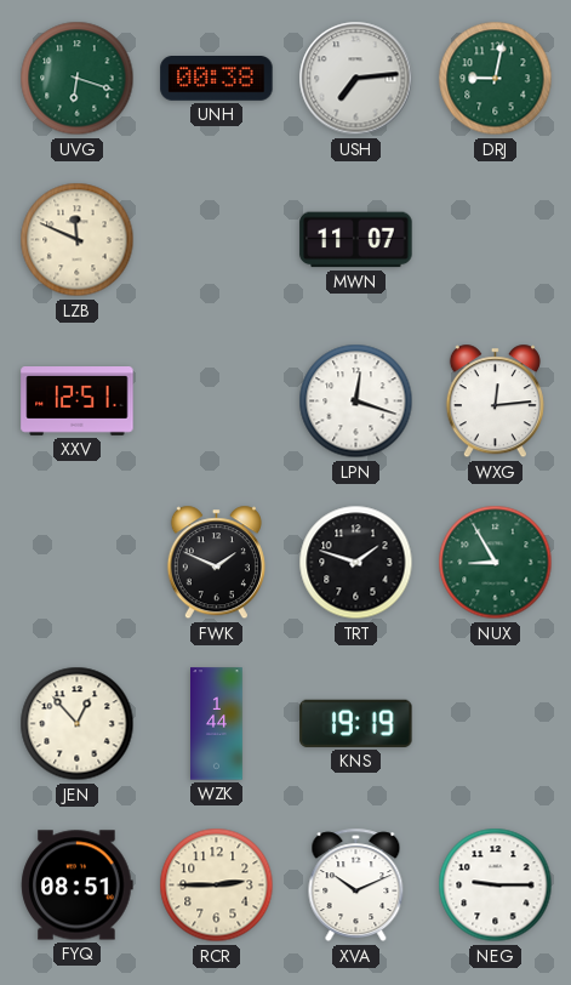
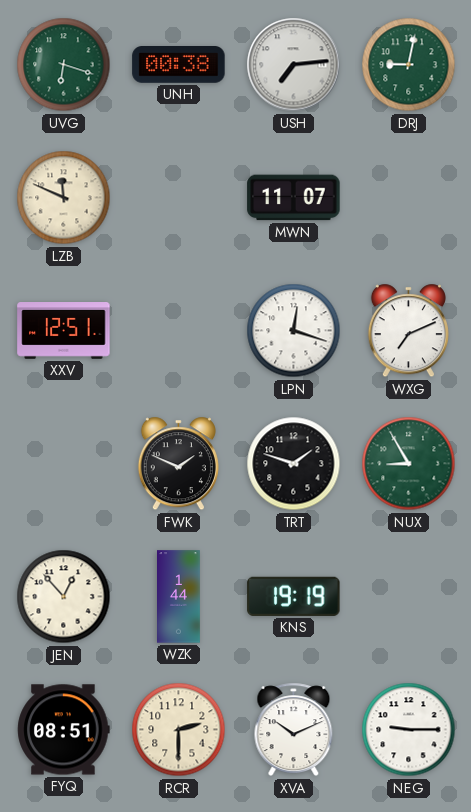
WXG: 12:14 -> 7:11 (408, 331)
RCR: 2:45 -> 2:30 (179, 730)
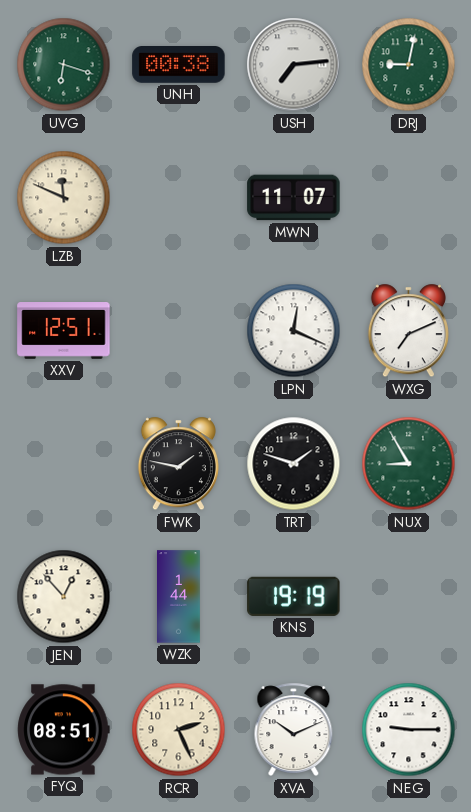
LPN: 12:18 -> 12:19 (294, 331)
FWK: 1:49 -> 1:47 (178, 464)
RCR: 2:30 -> 2:26 (179, 730)
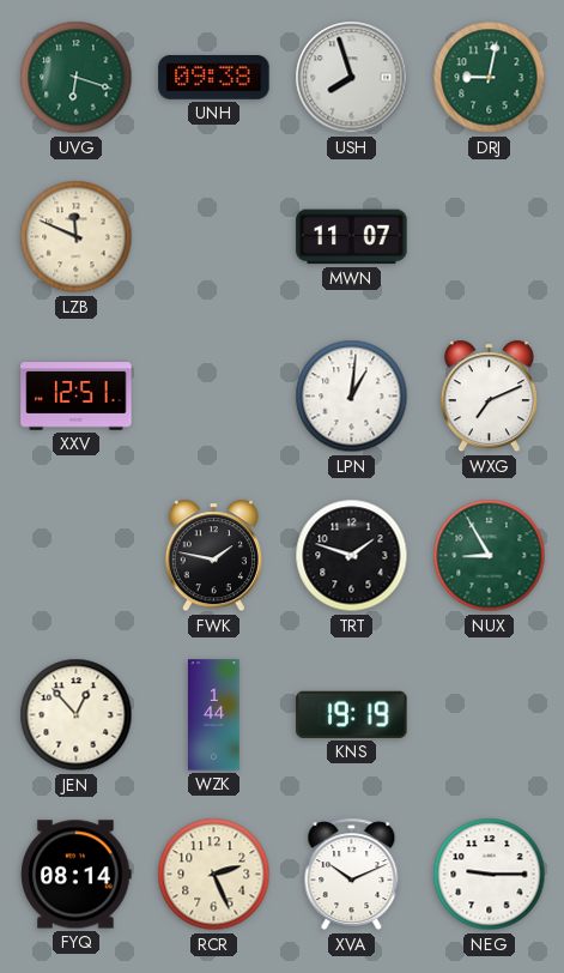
UNH: 00:38 -> 09:38 (214, 78)
USH: 7:14 -> 7:57 (352, 78)
LPN: 12:19 -> 1:01 (352, 397)
FYQ: 08:51 -> 08:14 (77, 875)
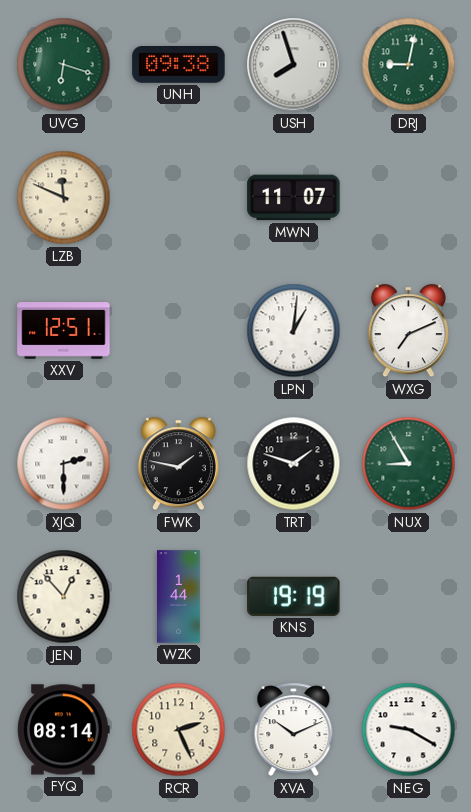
XJQ: none -> 2:30 (64, 464)
NEG: 9:15 -> 9:20 (409, 730)
